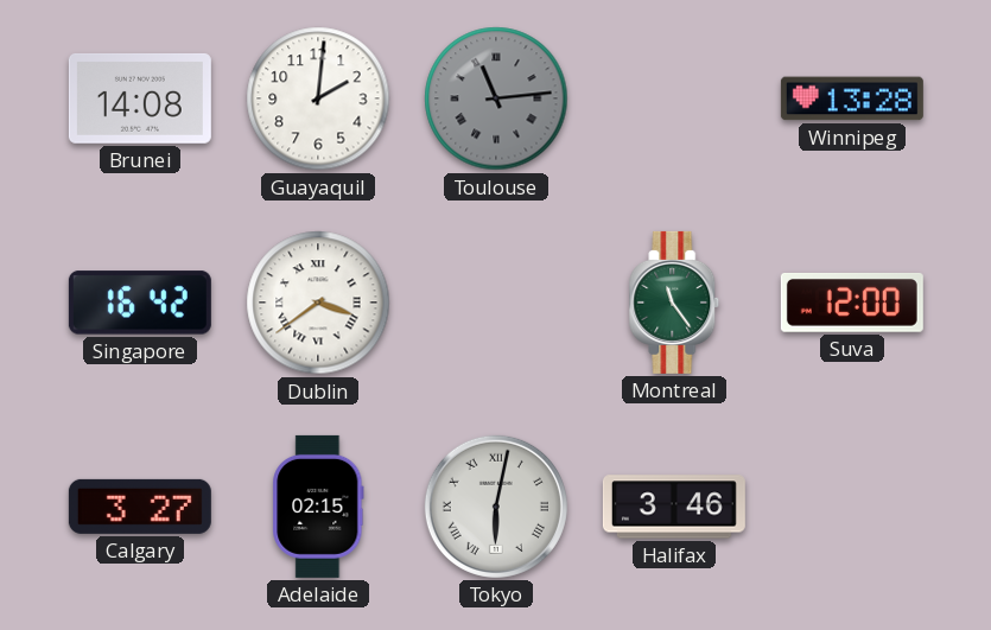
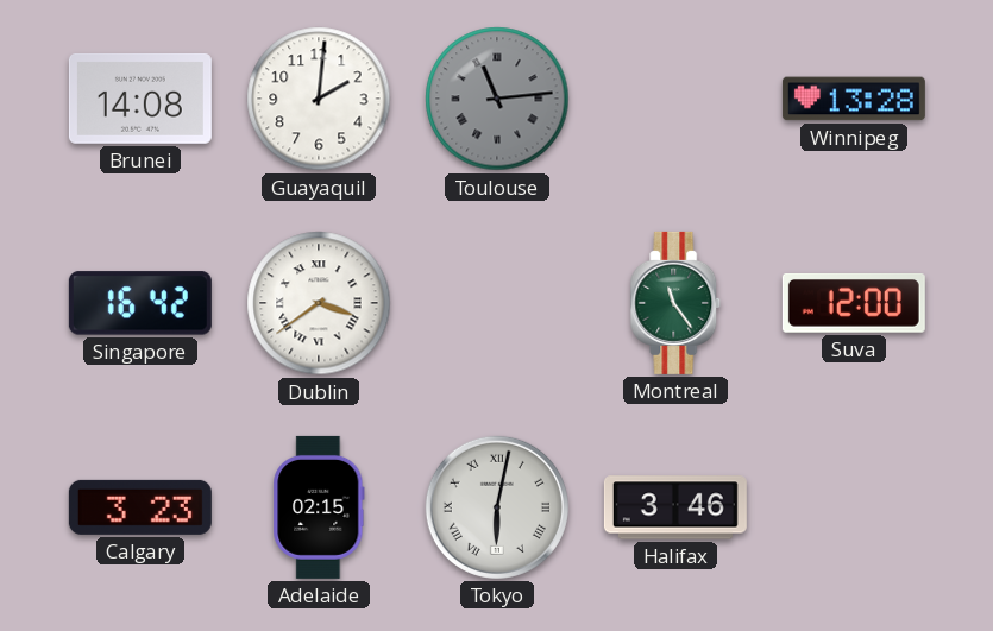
Calgary: 3:27 -> 3:23 (140, 507)
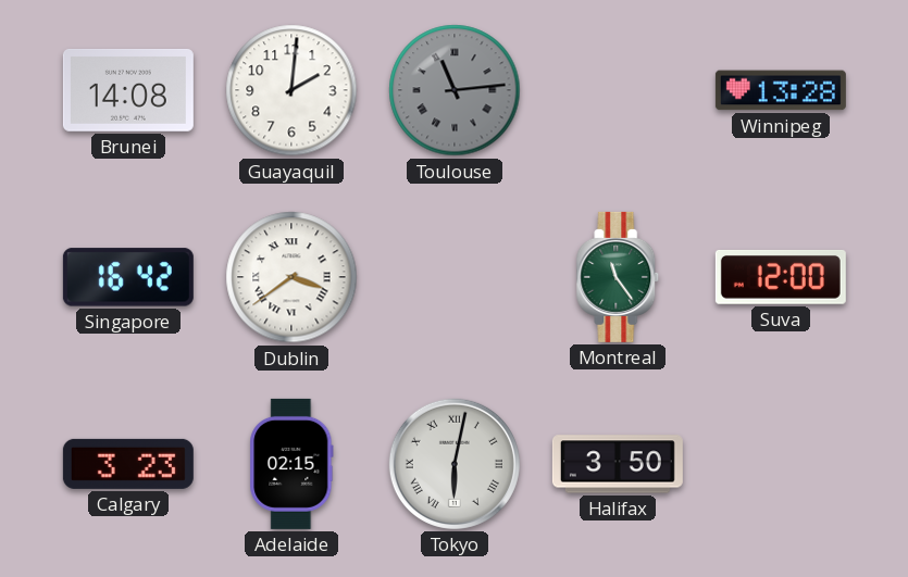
Halifax: 3:46 -> 3:50 (618, 464)
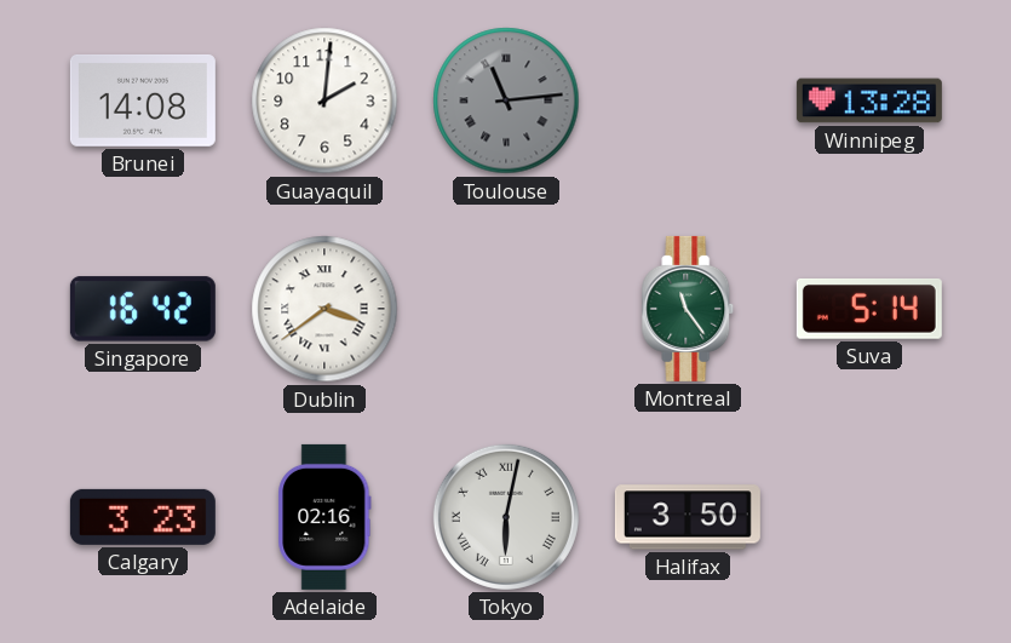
Suva: 12:00 -> 5:14 (869, 310)
Adelaide: 02:15 -> 02:16 (324, 517)
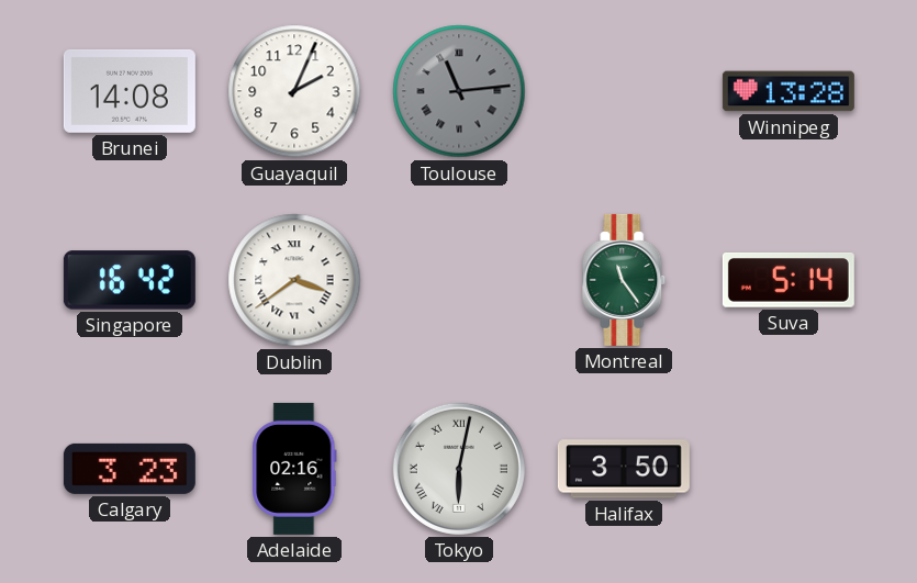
Guayaquil: 2:01 -> 2:04 (294, 91)
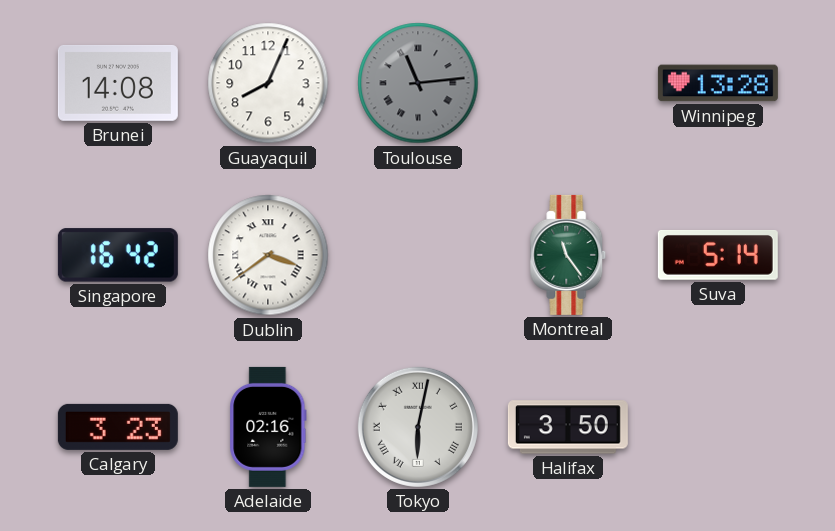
Guayaquil: 2:04 -> 8:04 (268, 83)
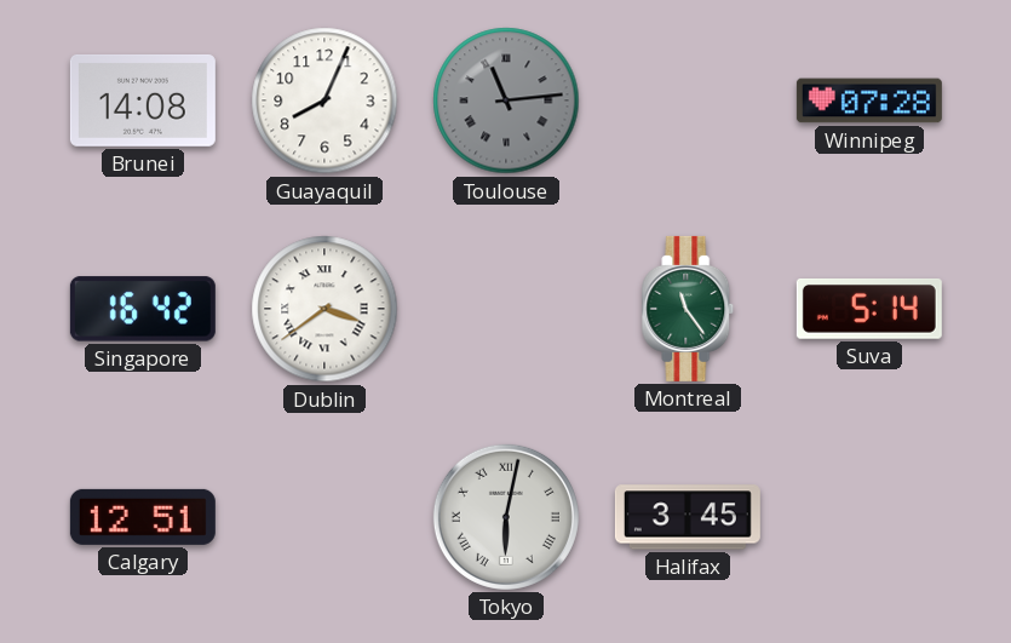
Winnipeg: 13:28 -> 07:28 (869, 101)
Calgary: 3:23 -> 12:51 (143, 517)
Adelaide: 02:16 -> none (268, 427)
Halifax: 3:50 -> 3:45 (688, 517)
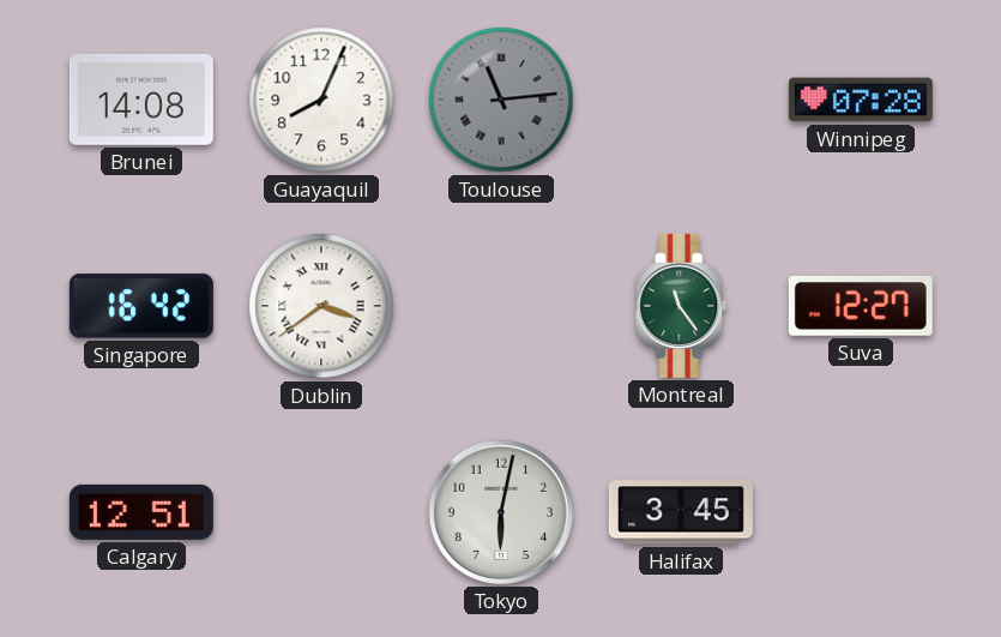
Suva: 5:14 -> 12:27 (861, 307)
Tokyo numerals: Roman -> Arabic (501, 512)
